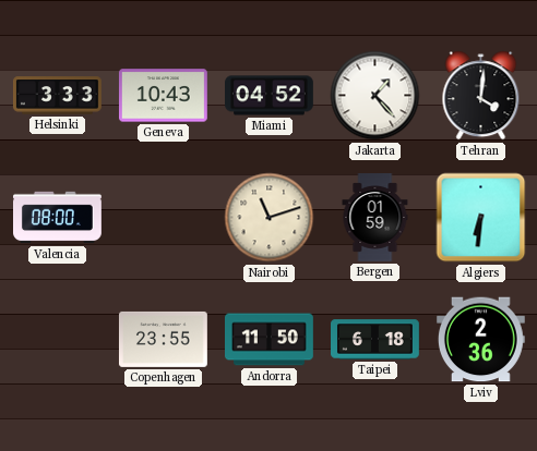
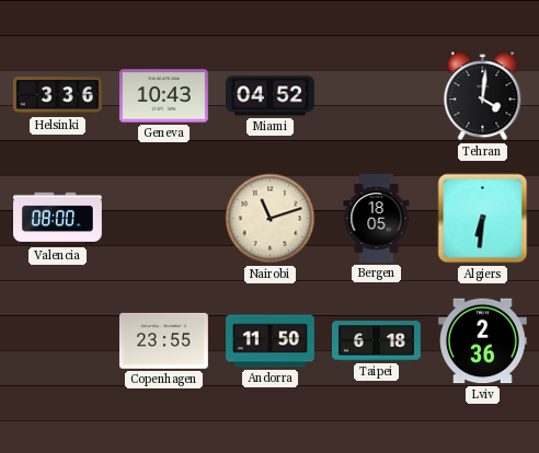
Helsinki: 3:33 -> 3:36 (58, 96)
Jakarta: 1:23 -> none (375, 96)
Bergen: 01:59 -> 18:05 (377, 219)
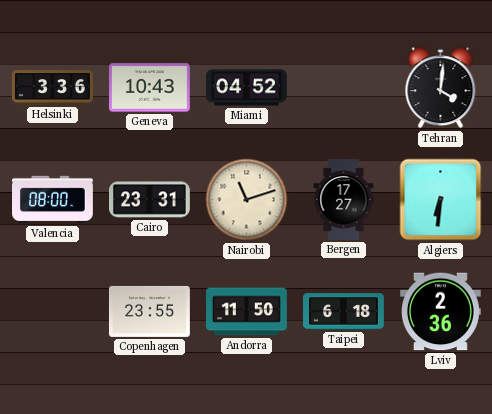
Cairo: none -> 23:31 (150, 200)
Bergen: 18:05 -> 17:27 (344, 200)
